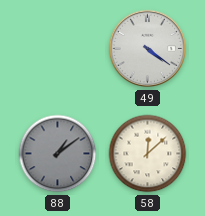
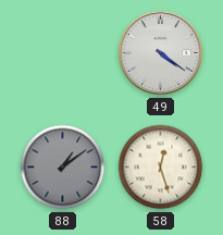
58: 12:08 -> 12:27 (161, 168)
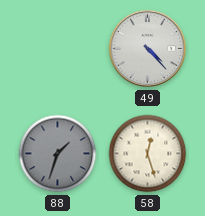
49: 4:21 -> 4:23 (148, 49)
88: 1:09 -> 1:33 (58, 154)
